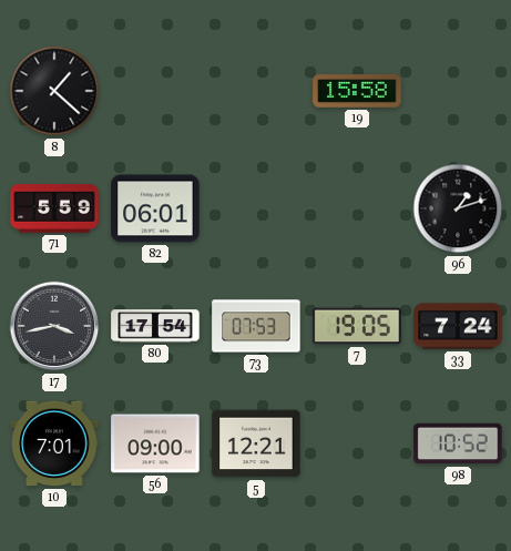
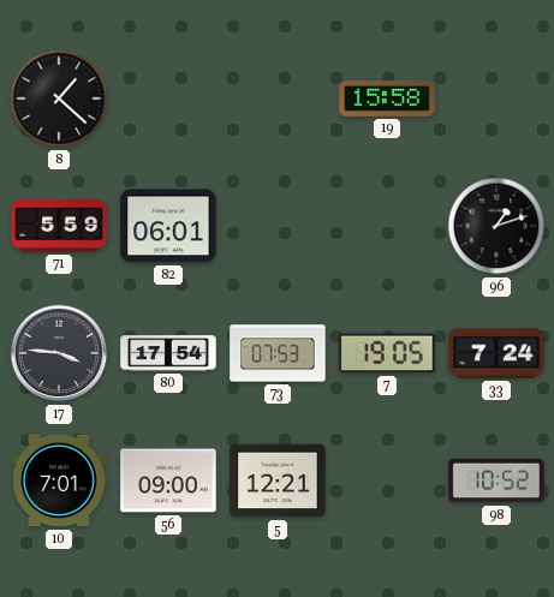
17: 3:43 -> 3:46 (59, 353)
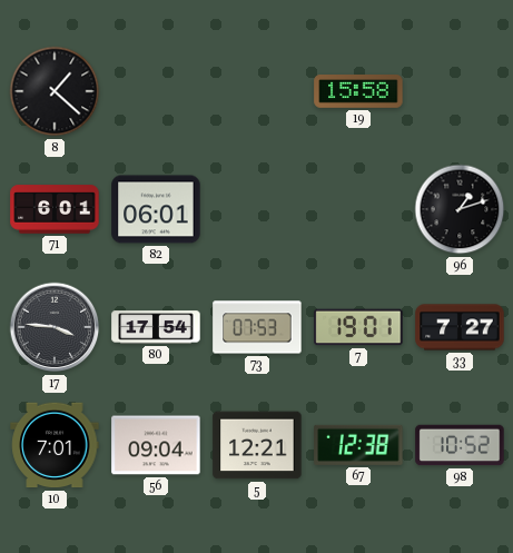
71: 5:59 -> 6:01 (55, 209)
7: 19:05 -> 19:01 (358, 327)
33: 7:24 -> 7:27 (460, 327)
56: 09:00 -> 09:04 (156, 445)
67: none -> 12:38 (358, 445)
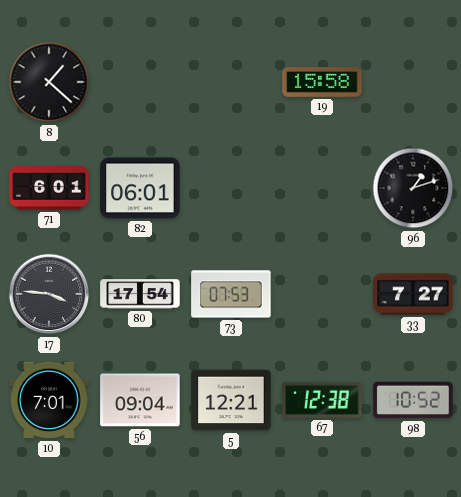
7: 19:01 -> none (358, 327)
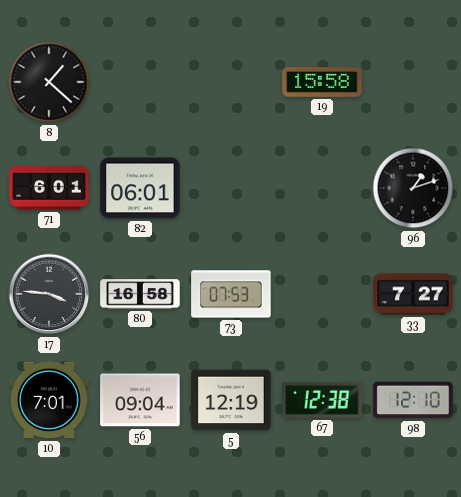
80: 17:54 -> 16:58 (140, 294)
5: 12:21 -> 12:19 (231, 400)
98: 10:52 -> 12:10 (413, 400)
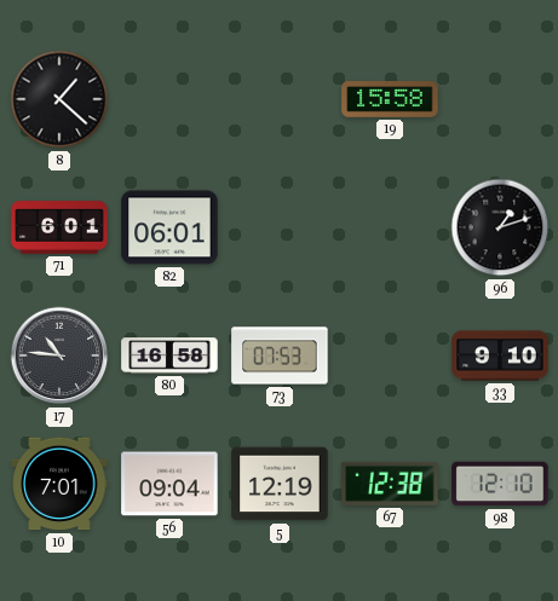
17: 3:46 -> 10:46 (59, 356)
33: 7:27 -> 9:10 (500, 356)
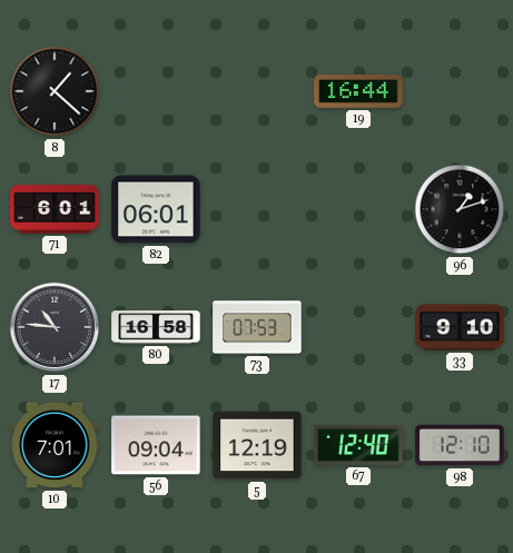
19: 15:58 -> 16:44 (358, 91)
67: 12:38 -> 12:40 (358, 445)
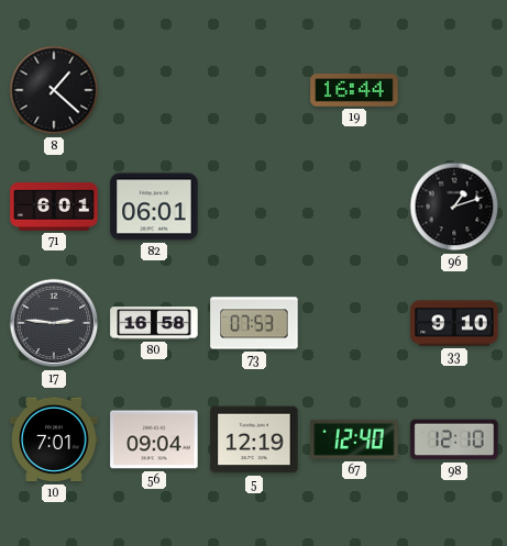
17: 10:46 -> 2:46 (54, 323)
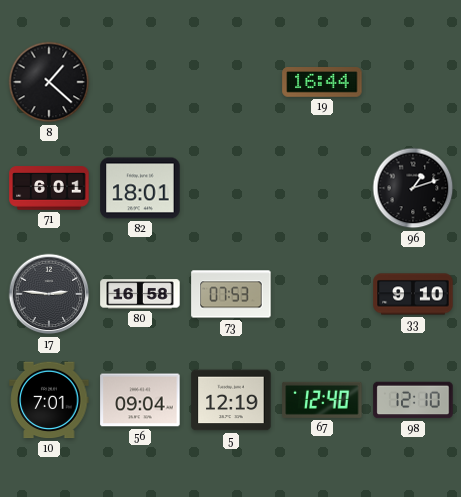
82: 06:01 -> 18:01 (140, 188)
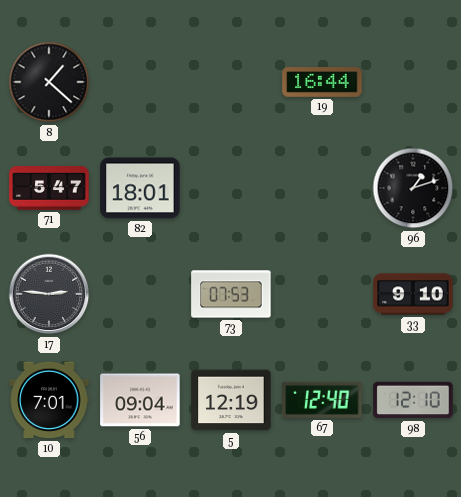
71: 6:01 -> 5:47 (49, 188)
80: 16:58 -> none (140, 294)
